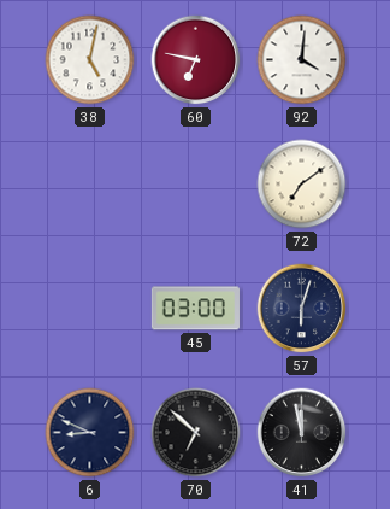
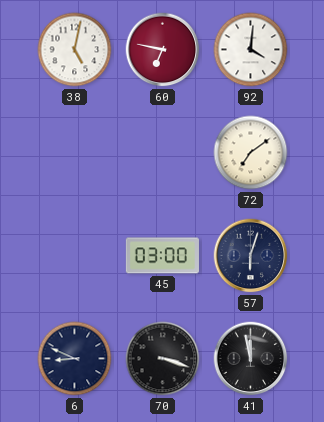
70: 6:52 -> 3:18 (163, 359)
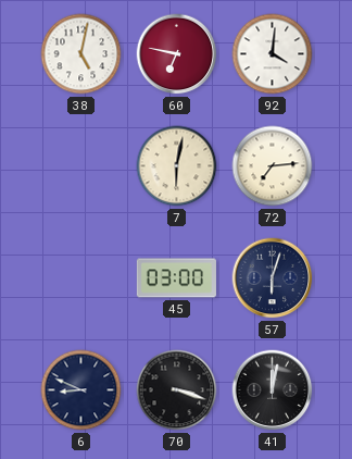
7: none -> 6:02 (177, 166)
72: 7:09 -> 7:14 (273, 166)
41: 11:58 -> 12:02 (273, 390)
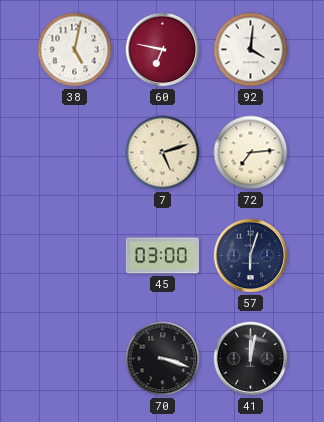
7: 6:02 -> 5:12 (163, 153)
6: 8:49 -> none (81, 390)
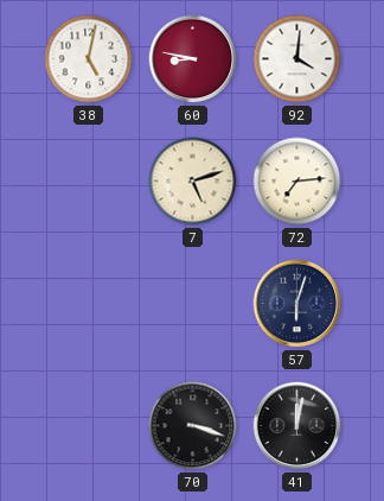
60: 6:47 -> 8:47 (193, 59)
45: 03:00 -> none (162, 256)
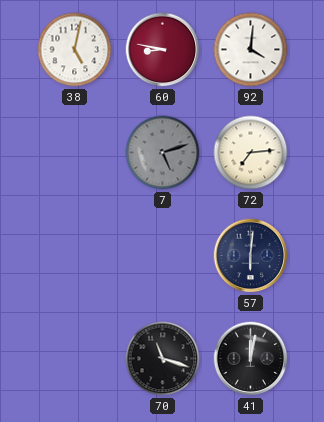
7 dial: cream -> grey (163, 153)
57: 6:03 -> 6:01 (251, 256)
70: 3:18 -> 11:18 (163, 359)
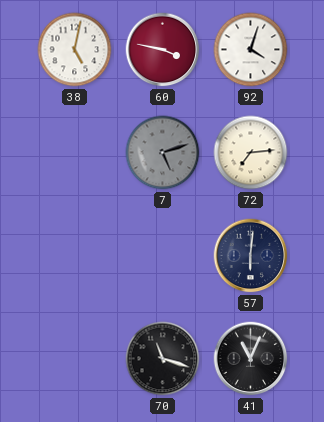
60: 8:47 -> 3:47 (163, 50)
92: 4:01 -> 4:03 (251, 50)
41: 12:02 -> 11:04 (251, 359)
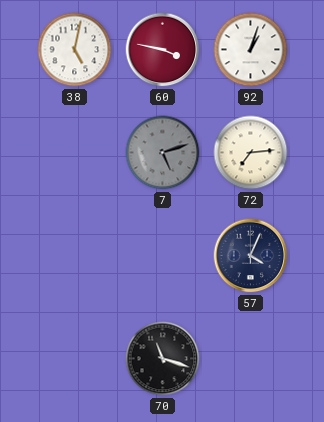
92: 4:03 -> 1:03 (251, 50)
57: 6:01 -> 4:04 (251, 256)
41: 11:04 -> none (251, 359)
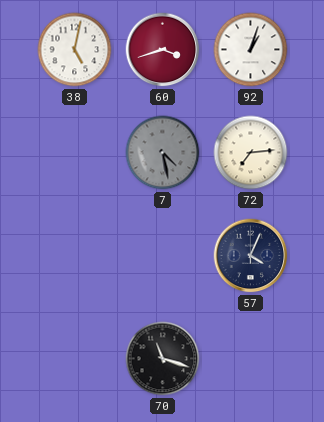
60: 3:47 -> 3:42 (163, 50)
7: 5:12 -> 4:28 (163, 153)
